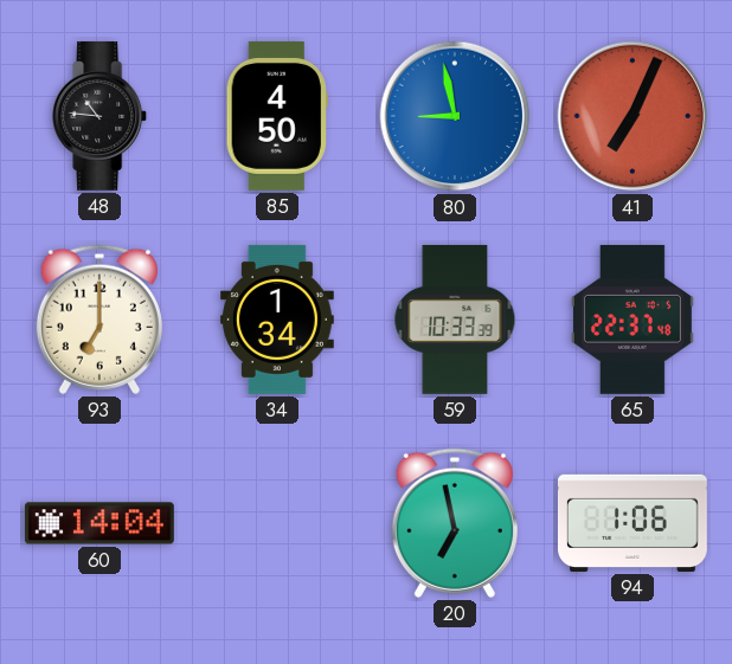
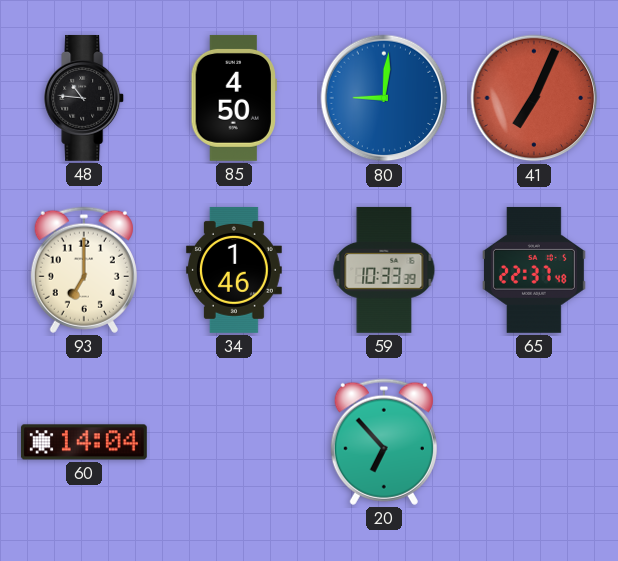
80: 8:58 -> 9:01 (384, 98)
34: 1:34 -> 1:46 (234, 270)
20: 6:58 -> 6:53 (384, 442)
94: 1:06 -> none (633, 523)
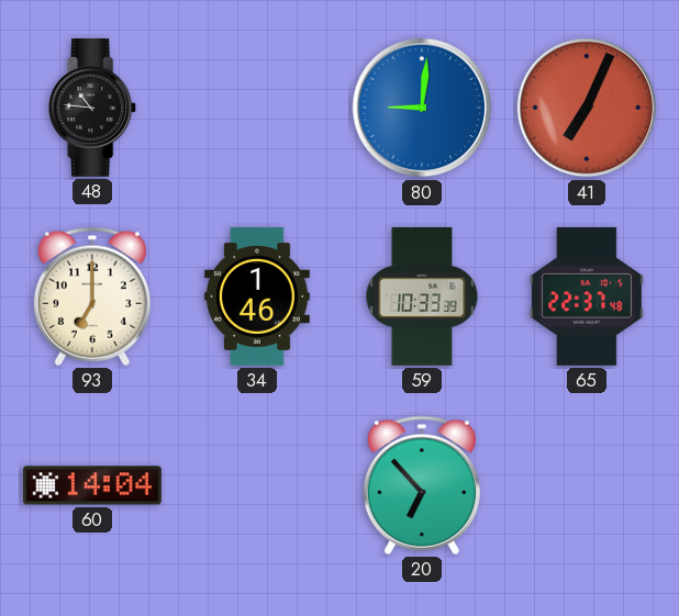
85: 4:50 -> none (234, 98)
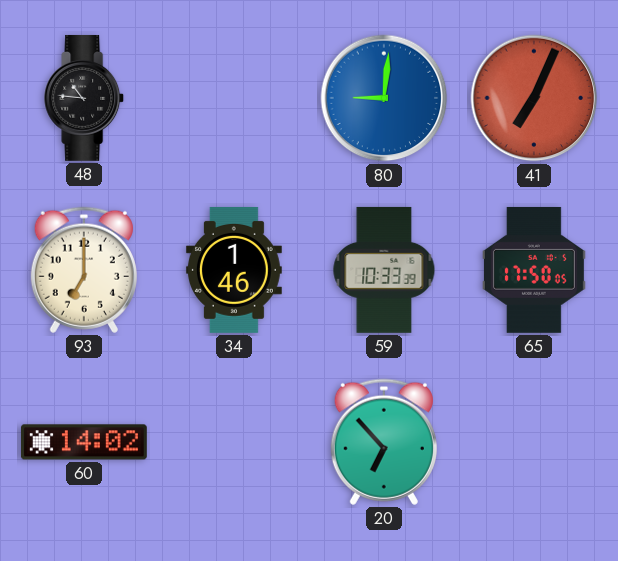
65: 22:37 -> 17:50 (534, 270)
60: 14:04 -> 14:02 (84, 442)
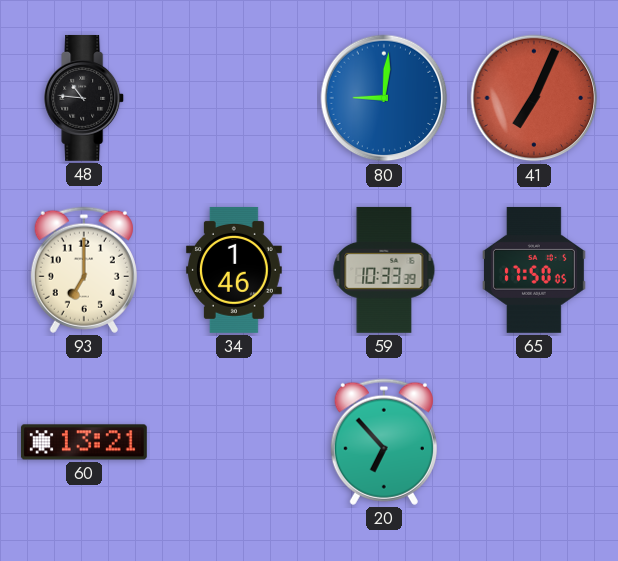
60: 14:02 -> 13:21 (84, 442)
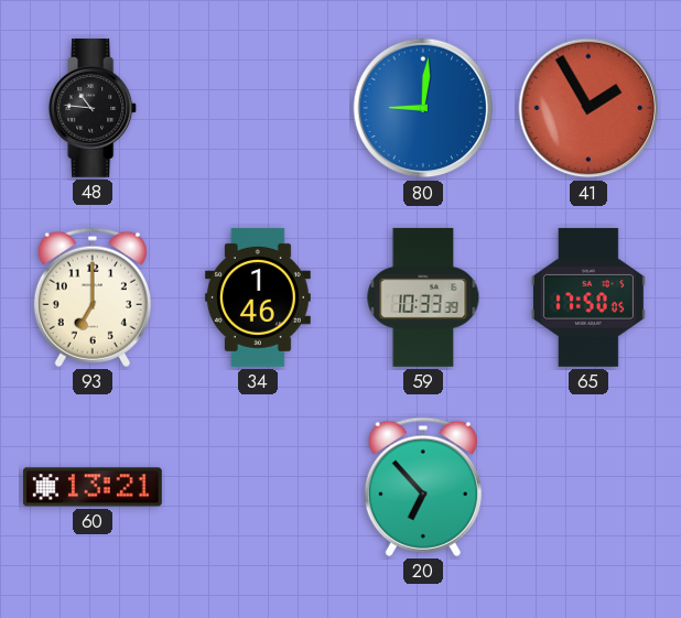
41: 7:04 -> 1:55 (588, 108)
